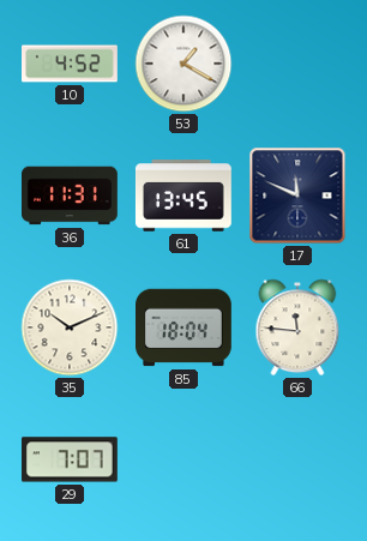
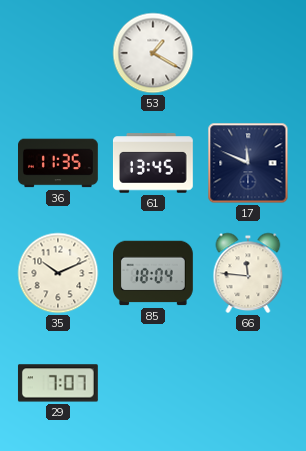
10: 4:52 -> none (71, 64)
36: 11:31 -> 11:35 (59, 163)
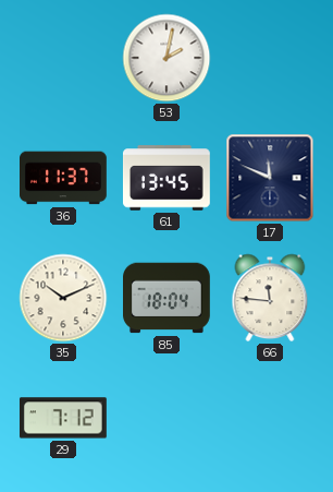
53: 1:20 -> 2:02 (166, 58)
36: 11:35 -> 11:37 (64, 178)
29: 7:07 -> 7:12 (63, 418)
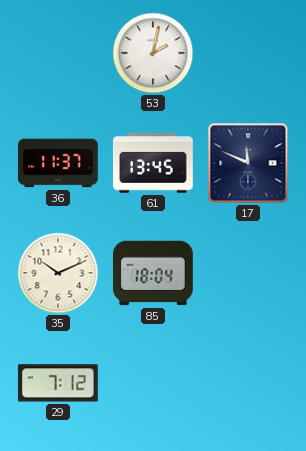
66: 11:46 -> none (270, 298)
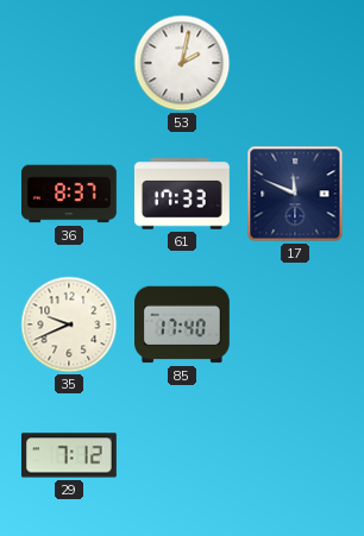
36: 11:37 -> 8:37 (70, 194)
61: 13:45 -> 17:33 (182, 194)
35: 10:11 -> 9:41 (69, 324)
85: 18:04 -> 17:40 (183, 324)
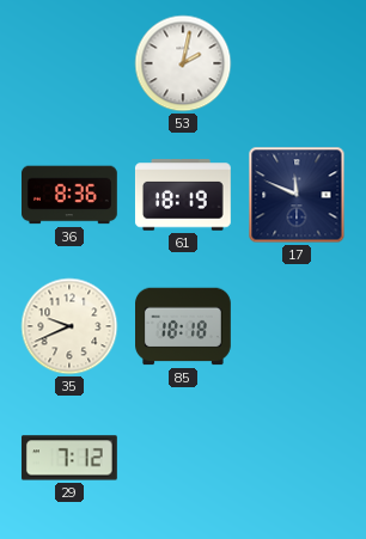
36: 8:37 -> 8:36 (71, 195)
61: 17:33 -> 18:19 (183, 195)
85: 17:40 -> 18:18 (184, 326)
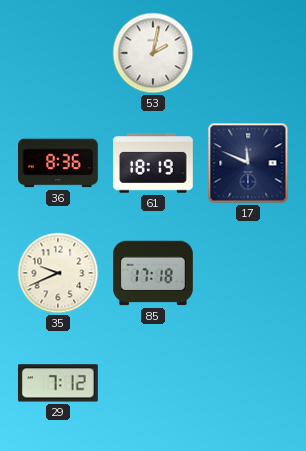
85: 18:18 -> 17:18 (154, 273)
